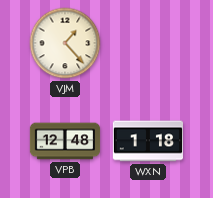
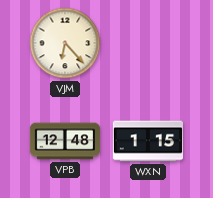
VJM: 1:23 -> 6:23 (65, 43)
WXN: 1:18 -> 1:15 (148, 141)
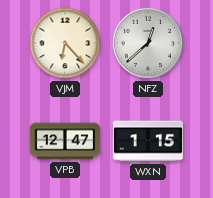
NFZ: none -> 12:38 (148, 43)
VPB: 12:48 -> 12:47 (65, 141)
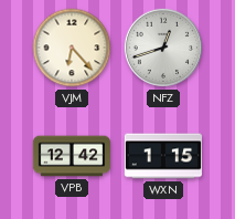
NFZ: 12:38 -> 12:42 (163, 48)
VPB: 12:47 -> 12:42 (72, 156)
